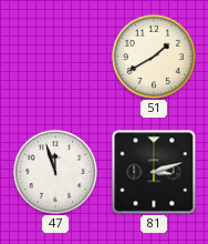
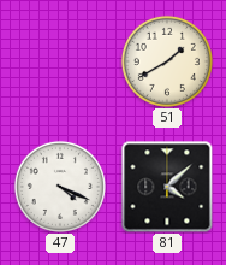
47: 11:57 -> 4:19 (60, 187)
81: 3:12 -> 4:08 (167, 187)
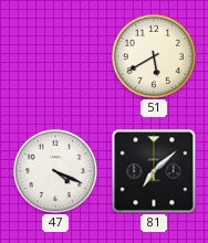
51: 1:40 -> 5:40 (154, 56)
81: 4:08 -> 7:08 (154, 171)
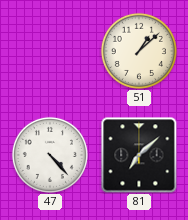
51: 5:40 -> 1:08 (139, 51)
47: 4:19 -> 4:23 (50, 155)
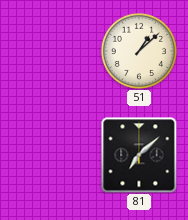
47: 4:23 -> none (50, 155)
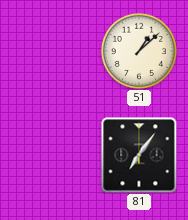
81: 7:08 -> 7:06 (139, 155)
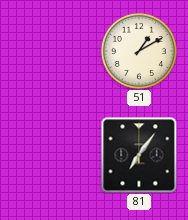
51: 1:08 -> 1:10 (139, 51)
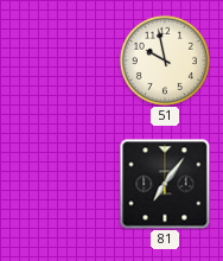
51: 1:10 -> 9:58 (165, 61)
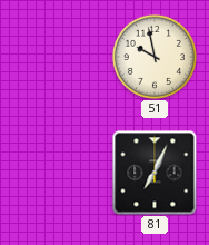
81: 7:06 -> 7:04 (155, 173)
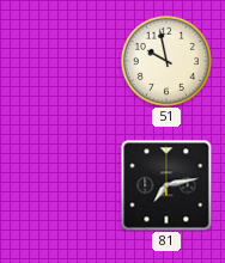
81: 7:04 -> 7:13 (166, 185)
